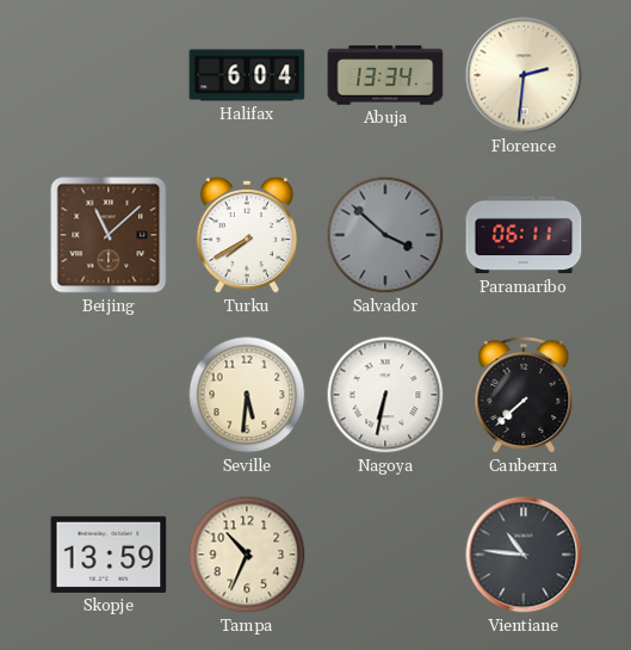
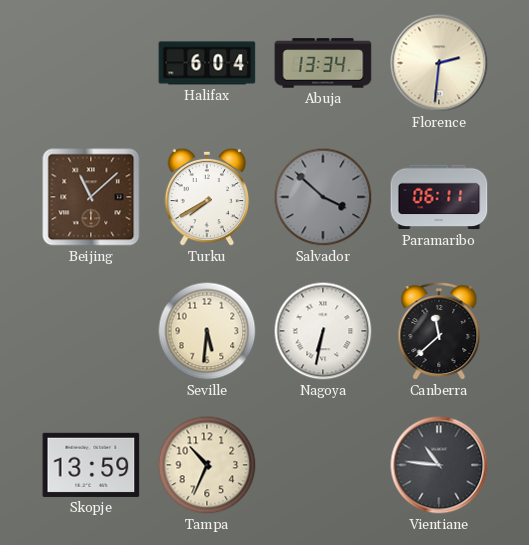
Canberra: 7:38 -> 11:38 (439, 331)
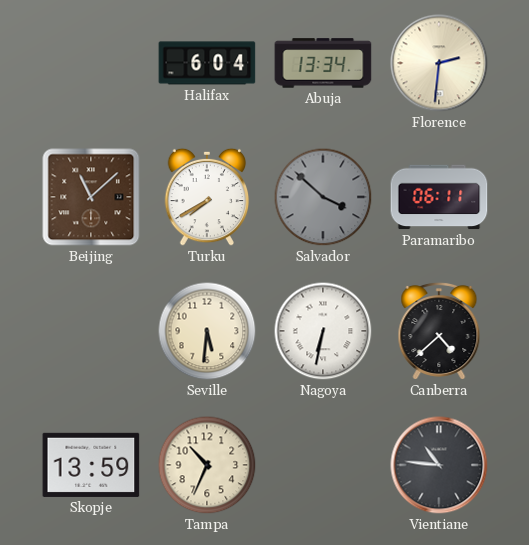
Canberra: 11:38 -> 4:38 (439, 331)
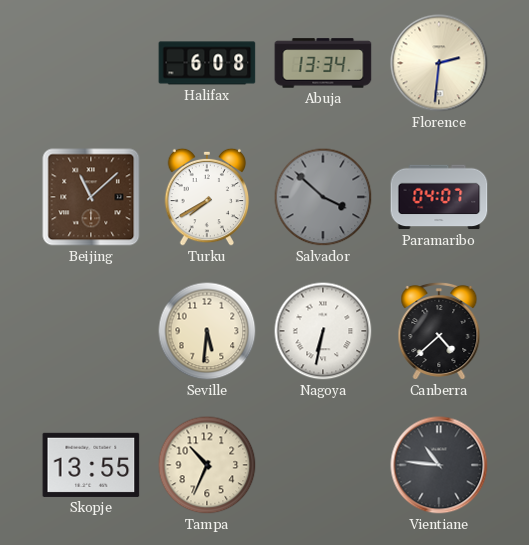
Halifax: 6:04 -> 6:08 (207, 63)
Paramaribo: 06:11 -> 04:07 (439, 197)
Skopje: 13:59 -> 13:55 (91, 465)
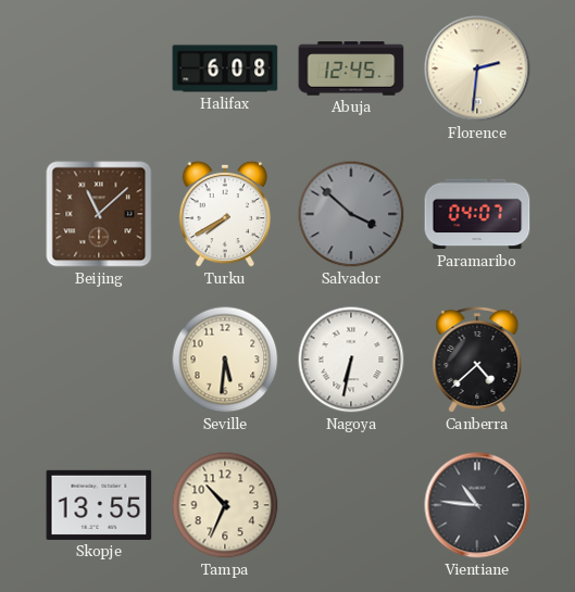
Abuja: 13:34 -> 12:45 (351, 68)
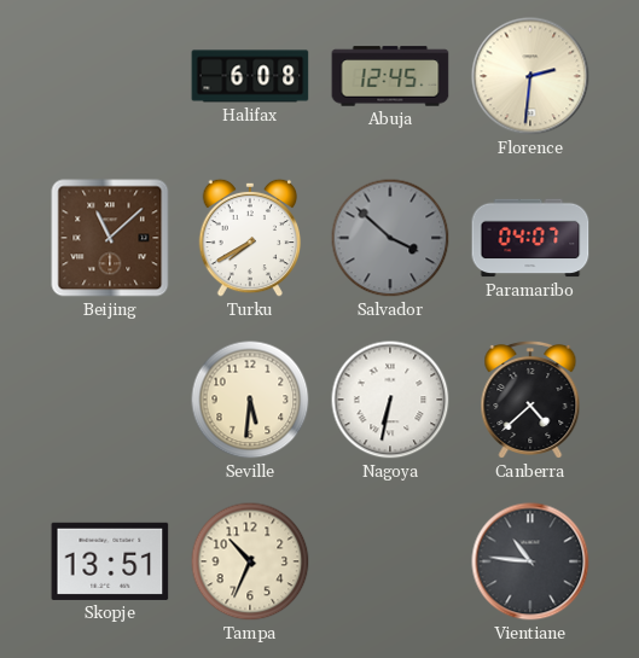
Skopje: 13:55 -> 13:51 (110, 561)
